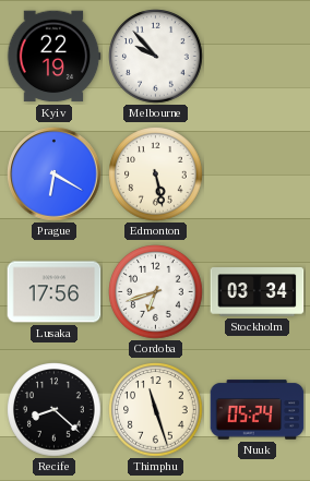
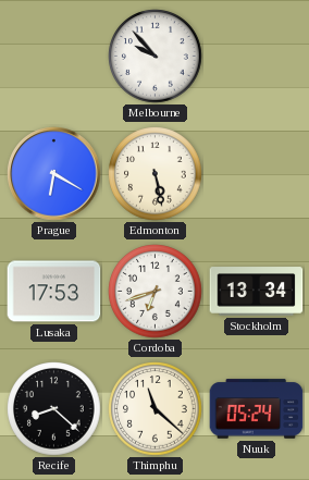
Kyiv: 22:19 -> none (53, 57)
Lusaka: 17:56 -> 17:53 (54, 292)
Stockholm: 03:34 -> 13:34 (257, 292)
Thimphu: 11:27 -> 11:22 (156, 409)
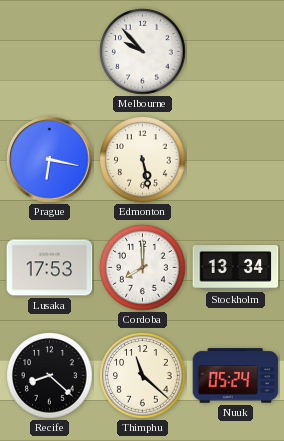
Prague: 6:20 -> 6:17 (50, 160)
Cordoba: 6:42 -> 8:00 (143, 268)
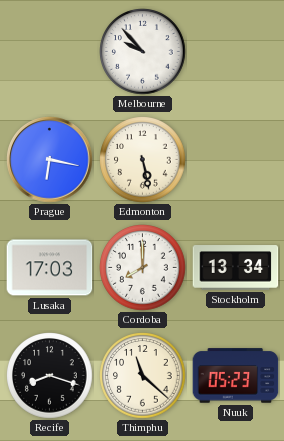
Lusaka: 17:53 -> 17:03 (50, 268)
Recife: 8:22 -> 8:18 (50, 376)
Nuuk: 05:24 -> 05:23 (236, 376)
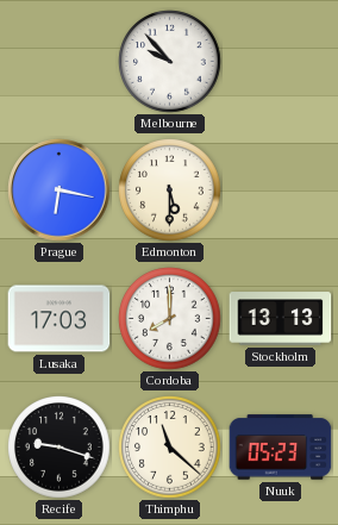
Edmonton: 5:28 -> 5:30 (170, 190)
Stockholm: 13:34 -> 13:13 (281, 319)
Recife: 8:18 -> 9:18 (60, 448)
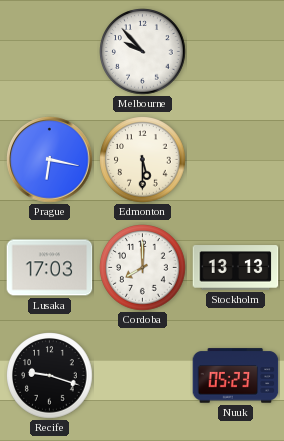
Thimphu: 11:22 -> none (170, 448)
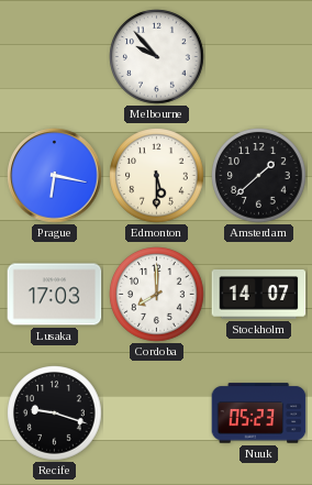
Amsterdam: none -> 1:38 (259, 176)
Stockholm: 13:13 -> 14:07 (259, 295)
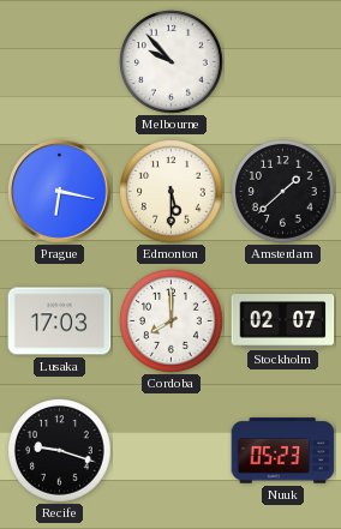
Stockholm: 14:07 -> 02:07 (283, 321)
